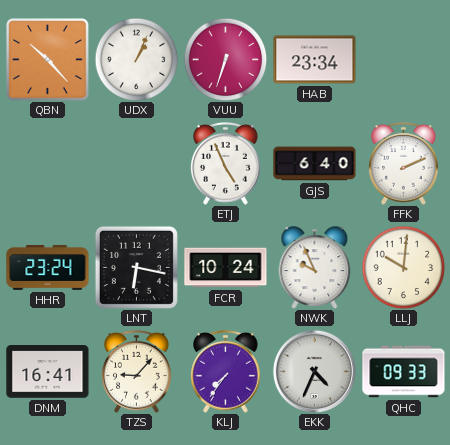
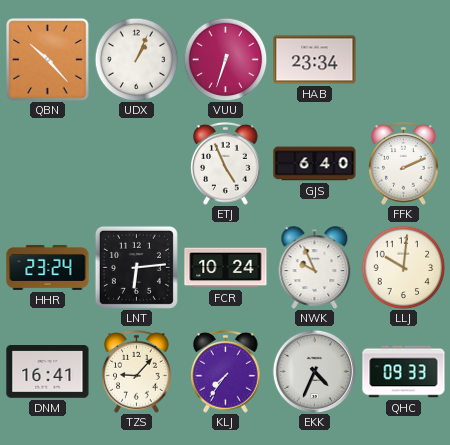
LNT: 6:17 -> 6:14 (136, 267)
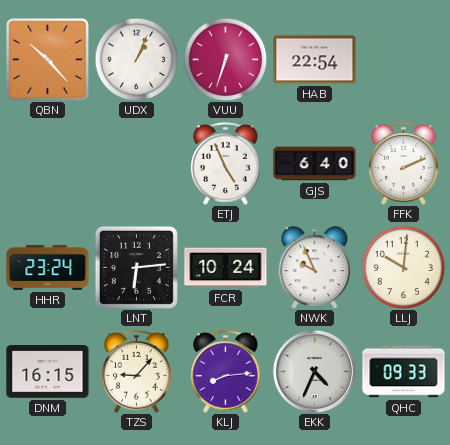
HAB: 23:34 -> 22:54 (315, 60)
DNM: 16:41 -> 16:15 (48, 372)
KLJ: 7:36 -> 8:14 (226, 371)
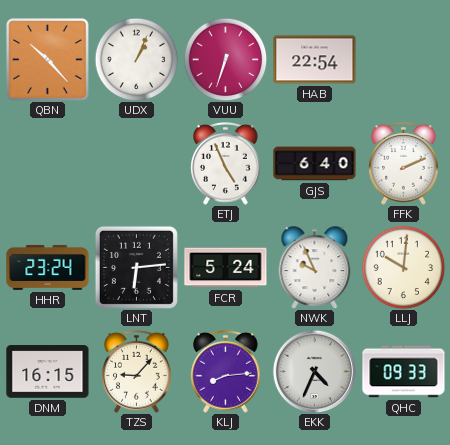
FCR: 10:24 -> 5:24 (226, 268)
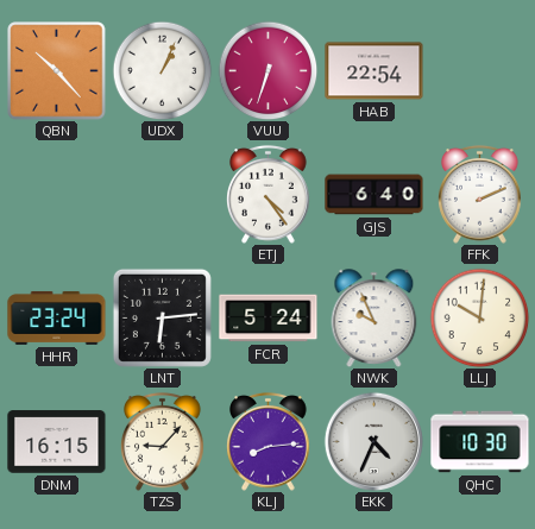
ETJ: 4:56 -> 4:24 (269, 194)
QHC: 09:33 -> 10:30 (480, 442)
